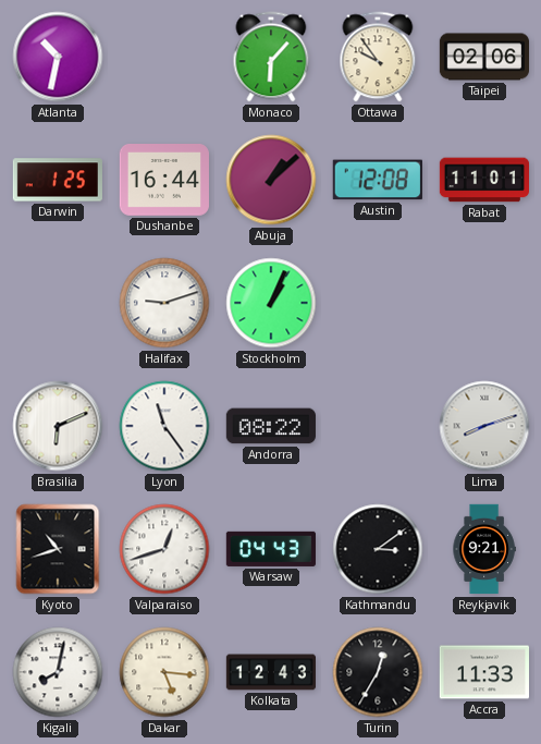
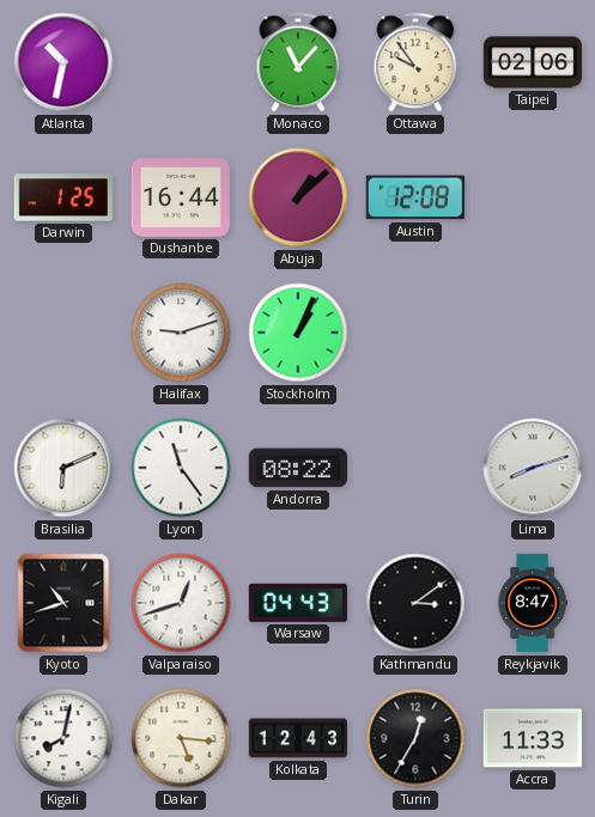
Monaco: 6:07 -> 11:07 (298, 62)
Rabat: 11:01 -> none (483, 180)
Reykjavik: 9:21 -> 8:47 (533, 603)
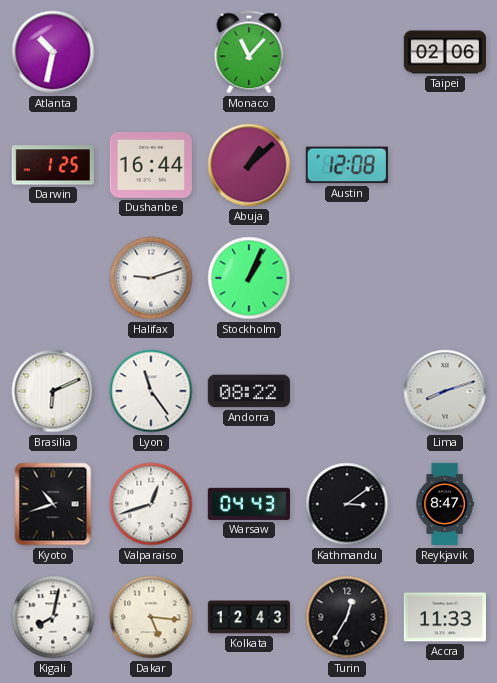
Ottawa: 9:54 -> none (415, 62)
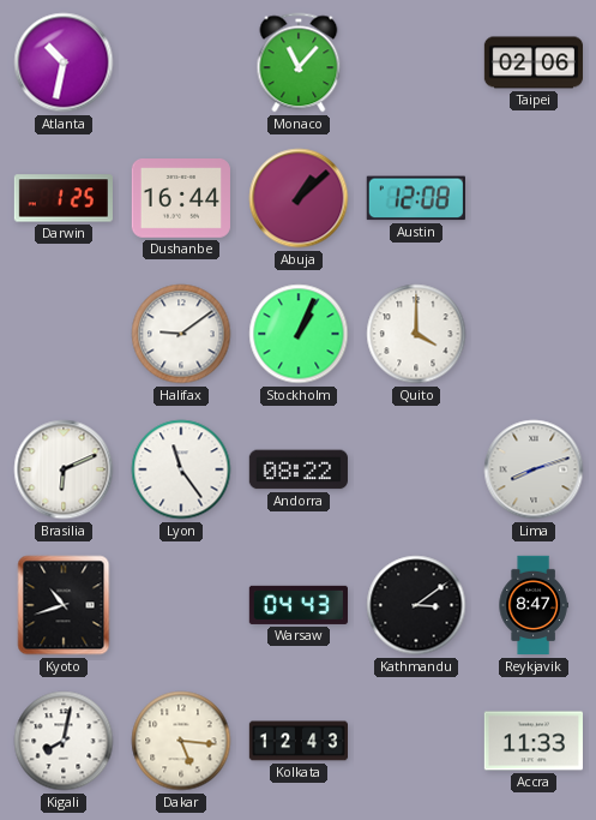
Halifax: 9:12 -> 9:09 (181, 334)
Quito: none -> 4:00 (416, 334)
Valparaiso: 12:42 -> none (151, 504)
Turin: 12:35 -> none (347, 617)
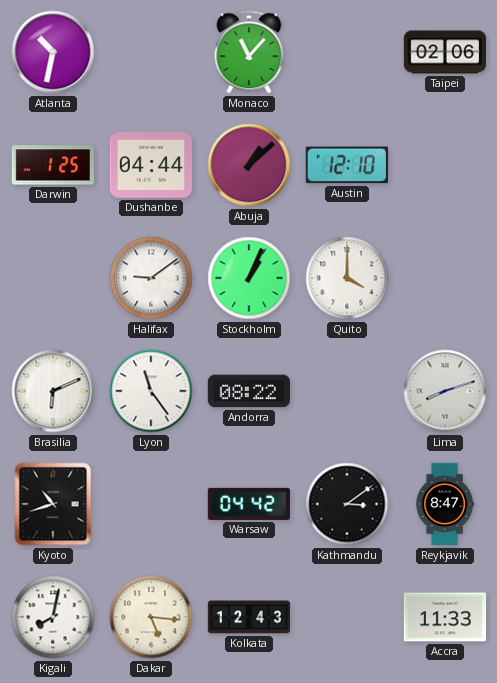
Dushanbe: 16:44 -> 04:44 (150, 166)
Austin: 12:08 -> 12:10 (347, 165)
Warsaw: 04:43 -> 04:42 (249, 504)
